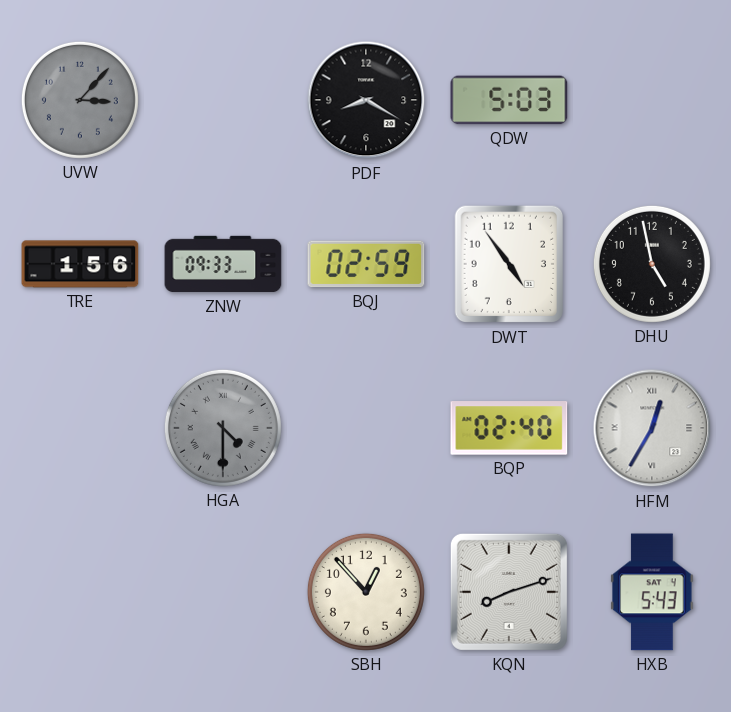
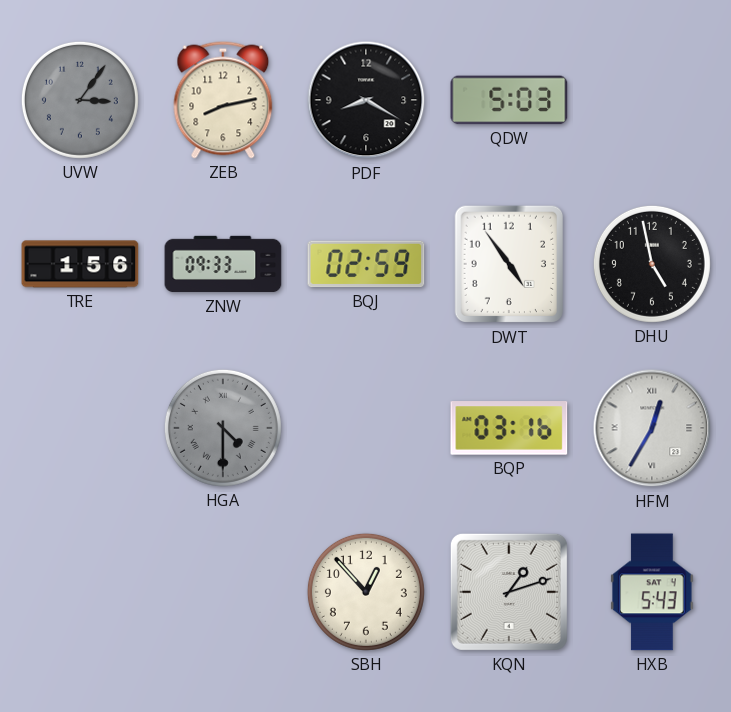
UVW: 3:07 -> 3:06 (80, 100)
ZEB: none -> 8:13 (223, 100)
BQP: 02:40 -> 03:16 (509, 428)
KQN: 8:12 -> 1:12 (509, 592)
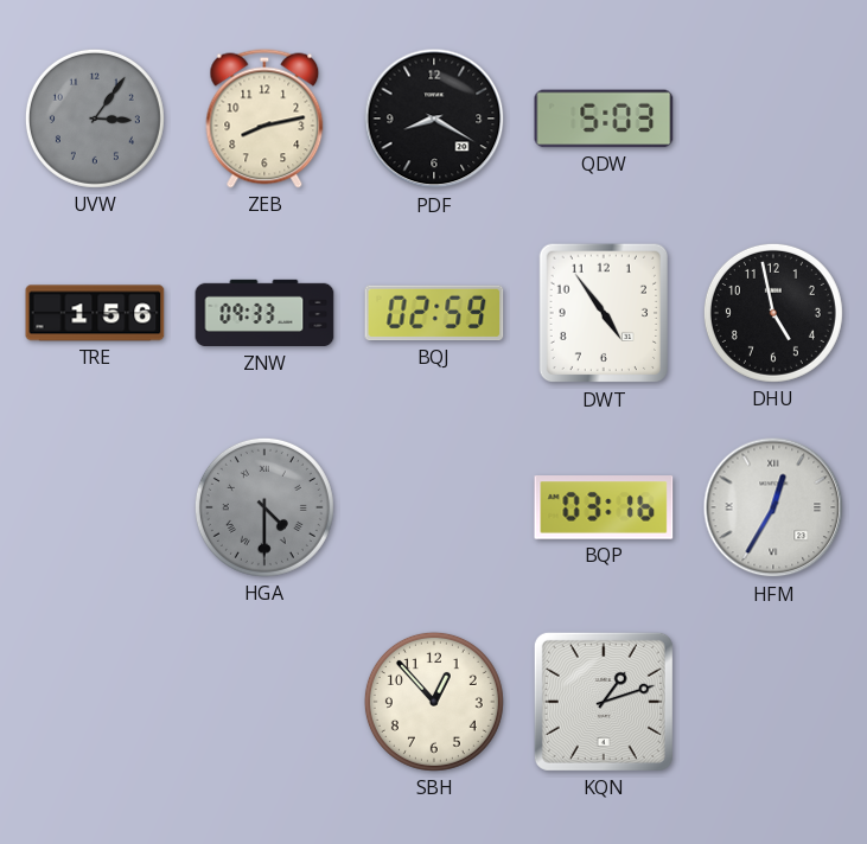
HXB: 5:43 -> none (652, 592)
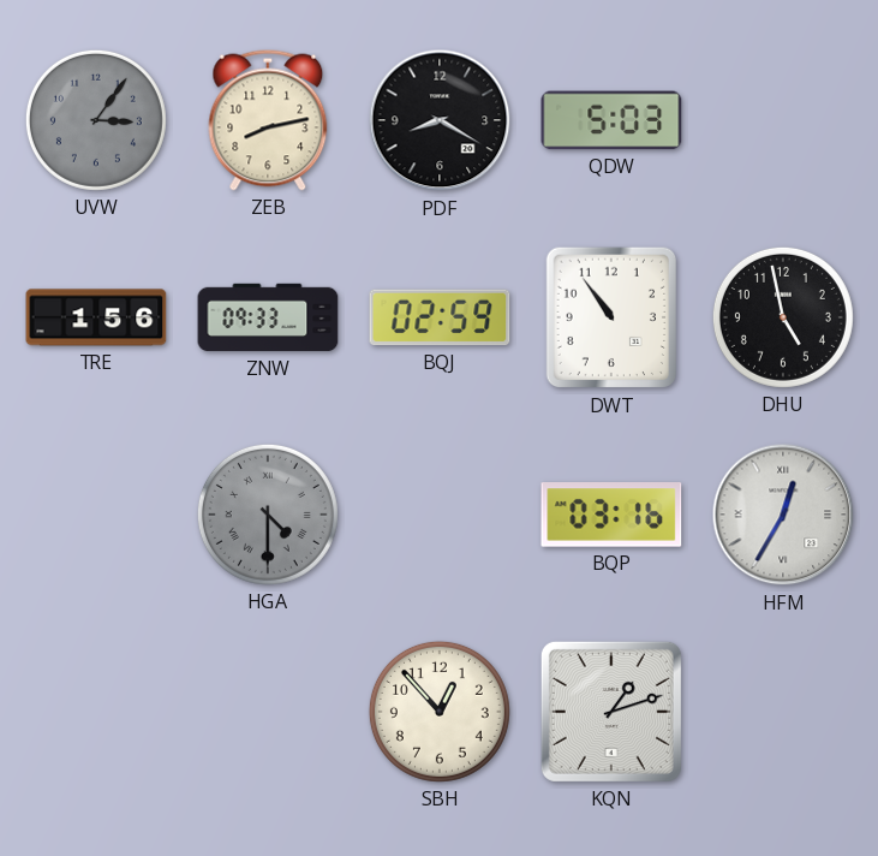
DWT: 4:54 -> 10:54 (610, 317)
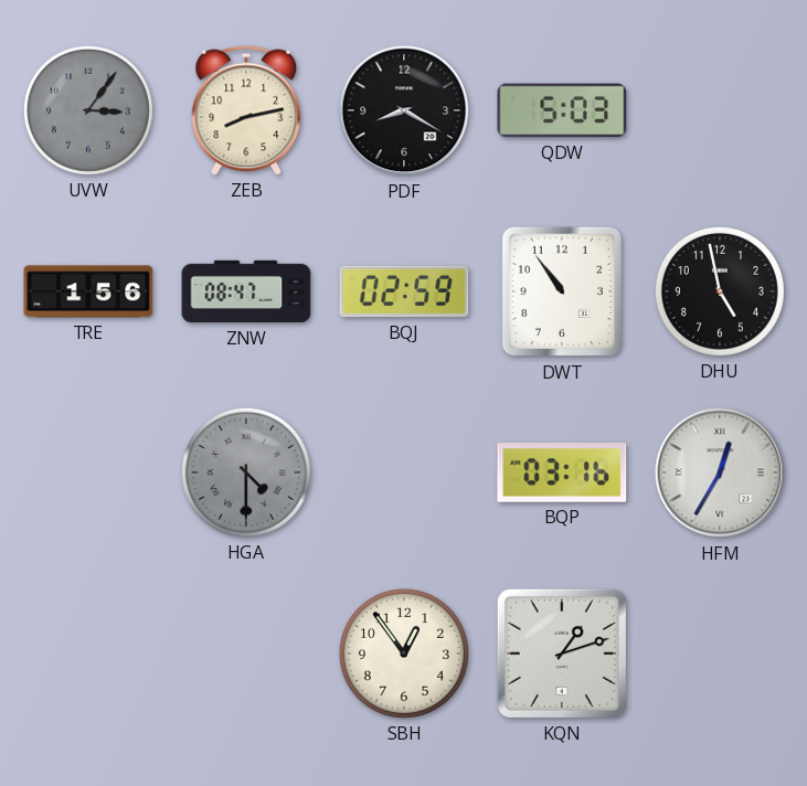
ZNW: 09:33 -> 08:47 (246, 291)
SBH: 12:53 -> 12:54 (404, 654)
